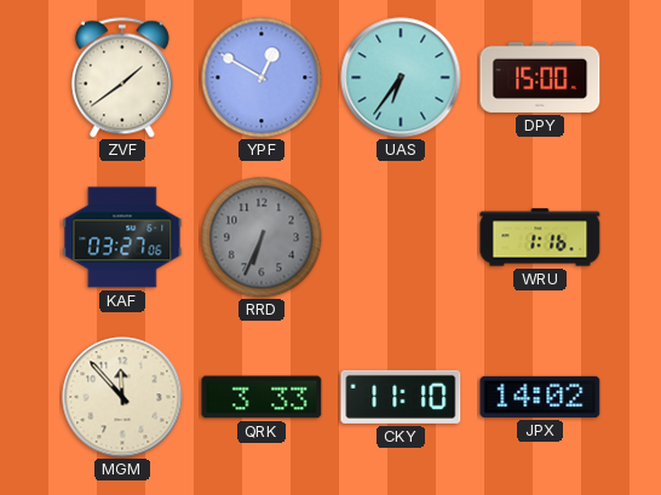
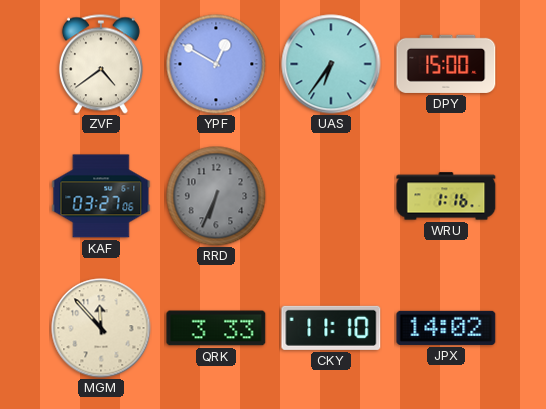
ZVF: 1:39 -> 4:39 (101, 64)
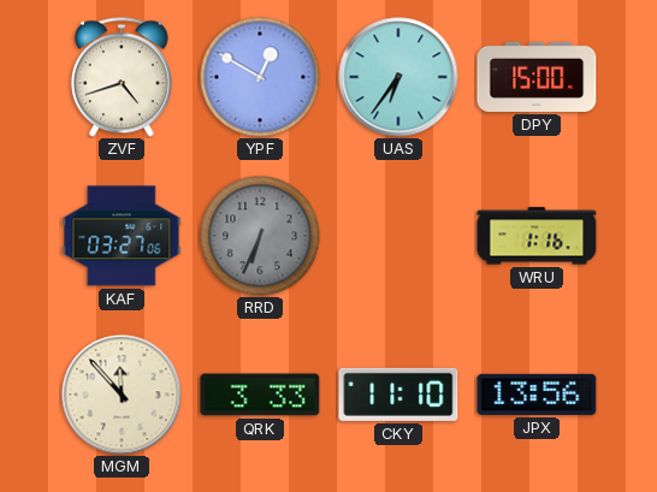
ZVF: 4:39 -> 4:42 (122, 77)
JPX: 14:02 -> 13:56 (537, 395)
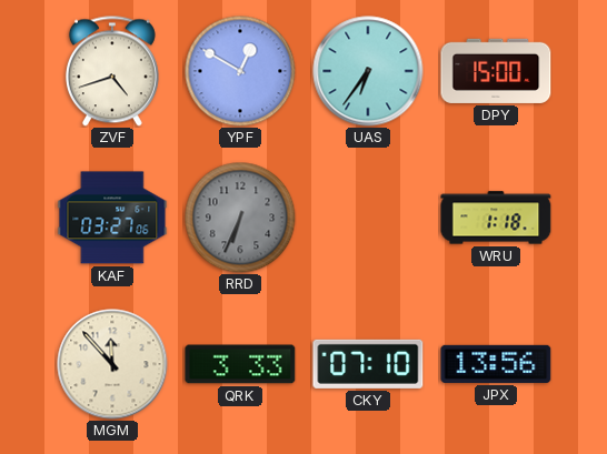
WRU: 1:16 -> 1:18 (496, 218)
CKY: 11:10 -> 07:10 (368, 364)
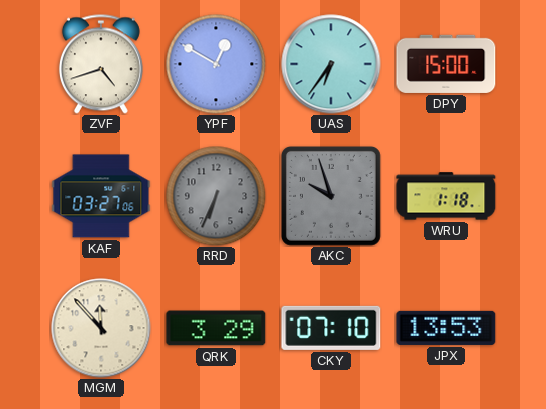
AKC: none -> 9:57 (331, 196)
QRK: 3:33 -> 3:29 (216, 328)
JPX: 13:56 -> 13:53 (446, 328)
